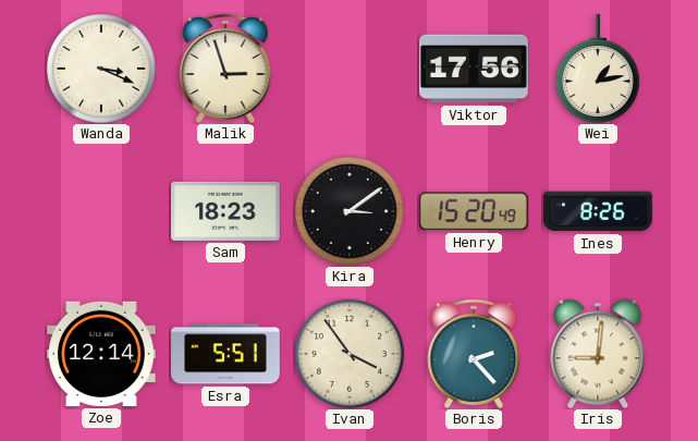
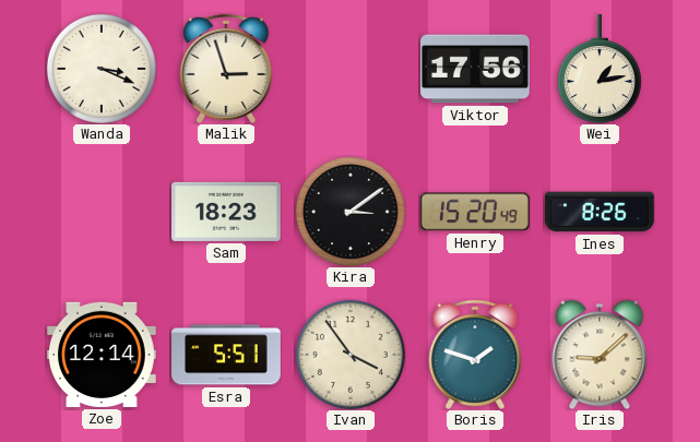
Boris: 2:23 -> 1:48 (475, 355)
Iris: 9:01 -> 9:08 (600, 355)
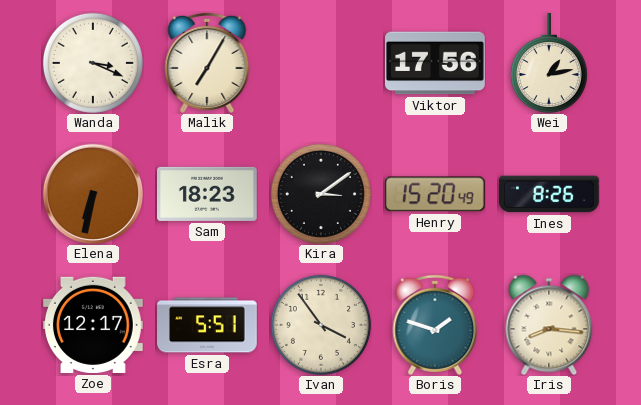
Malik: 2:57 -> 7:05 (207, 63)
Elena: none -> 6:32 (92, 193)
Zoe: 12:14 -> 12:17 (94, 325)
Iris: 9:08 -> 8:16 (549, 325)
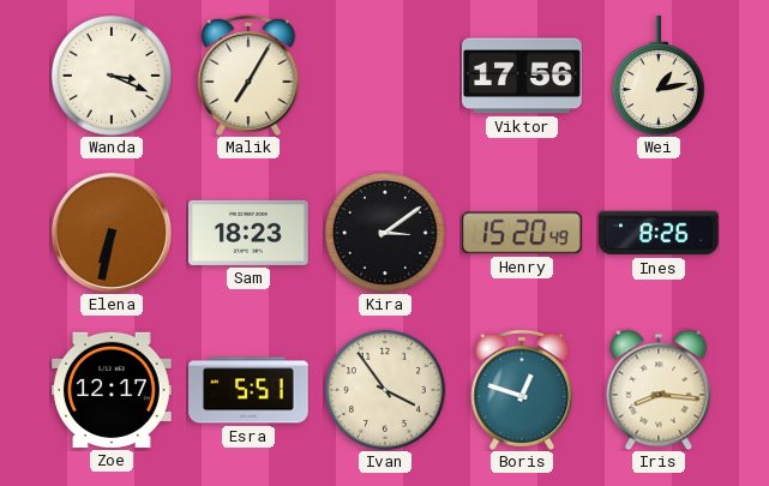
Boris: 1:48 -> 12:48 (522, 390)
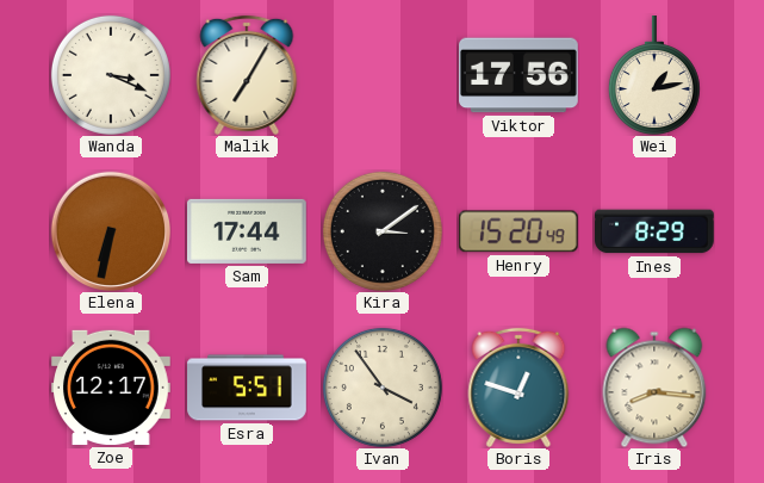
Sam: 18:23 -> 17:44 (248, 231)
Ines: 8:26 -> 8:29 (656, 231)
